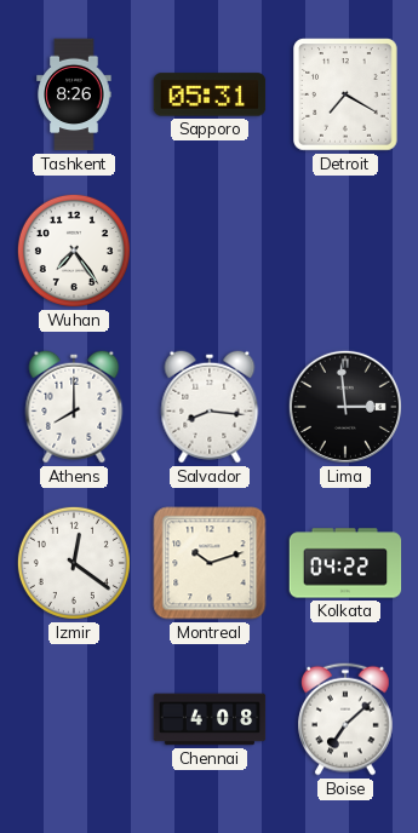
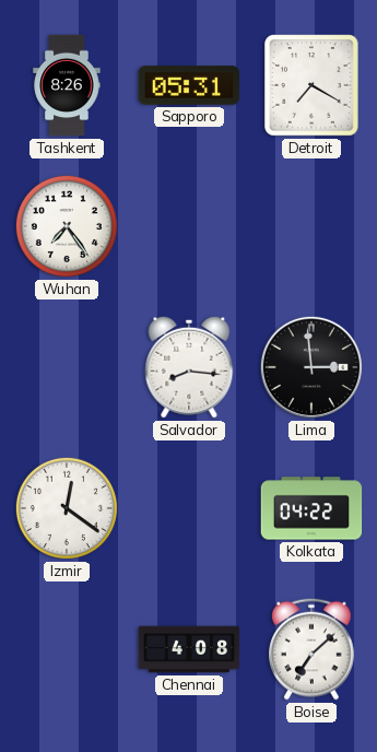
Athens: 8:00 -> none (74, 407)
Montreal: 10:12 -> none (210, 563)
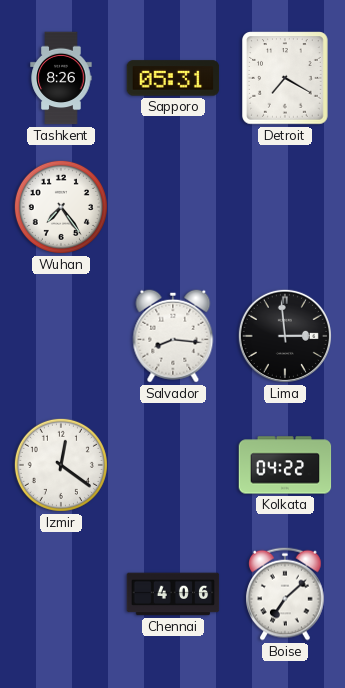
Chennai: 4:08 -> 4:06 (173, 594)
